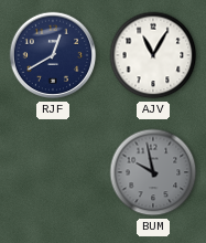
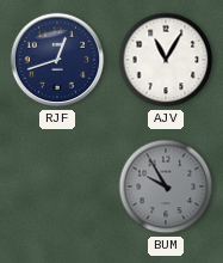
RJF: 12:40 -> 12:42 (57, 60)
BUM: 9:58 -> 9:55 (166, 186)
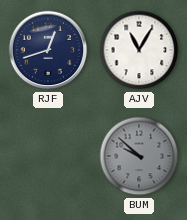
BUM: 9:55 -> 9:52 (139, 156)
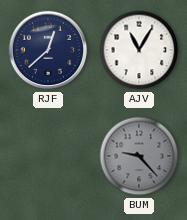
RJF: 12:42 -> 12:38 (48, 50)
BUM: 9:52 -> 9:23 (139, 156)
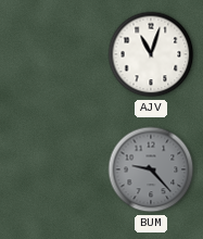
RJF: 12:38 -> none (48, 50)
AJV: 11:05 -> 11:03 (151, 54)
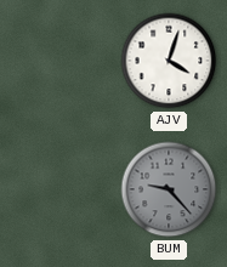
AJV: 11:03 -> 4:03 (169, 61)
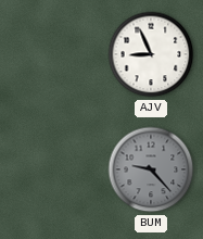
AJV: 4:03 -> 8:56 (151, 54)
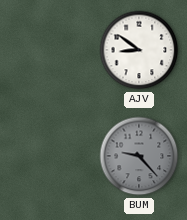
AJV: 8:56 -> 8:51 (139, 50)
